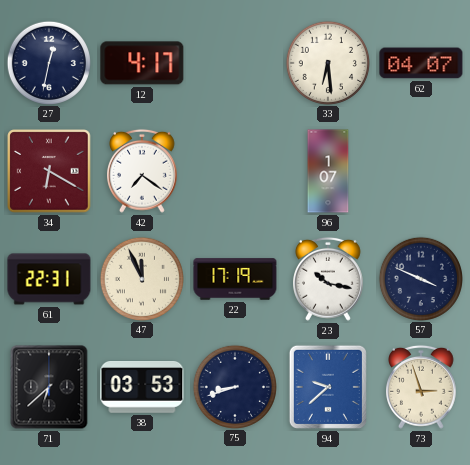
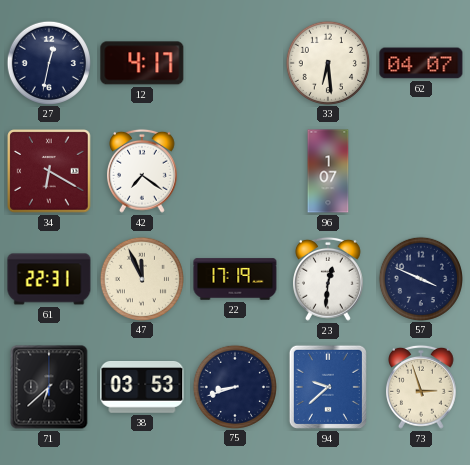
23: 10:17 -> 12:31 (329, 279)
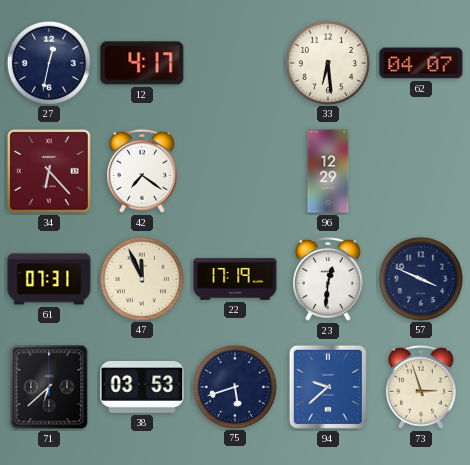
34: 6:20 -> 6:23 (49, 171)
96: 1:07 -> 12:29 (328, 171)
61: 22:31 -> 07:31 (49, 279)
75: 8:42 -> 5:42 (234, 386)
